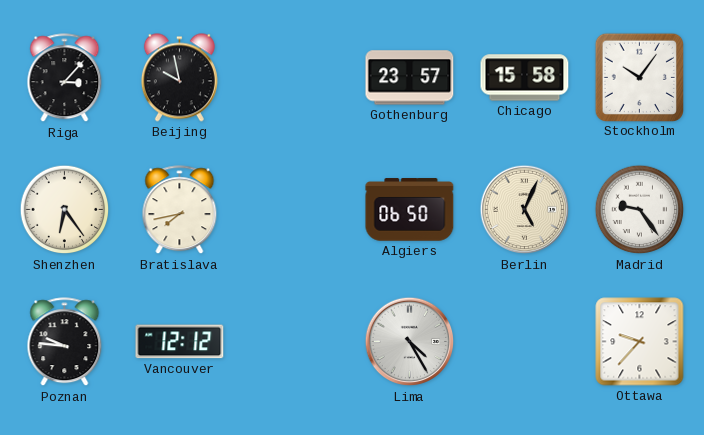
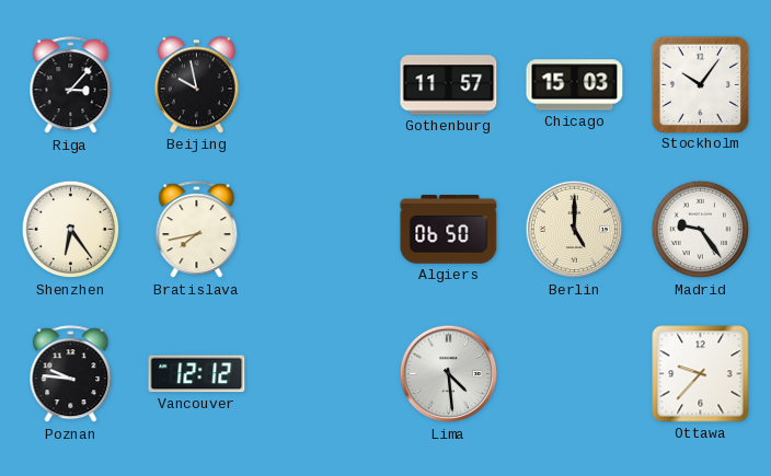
Gothenburg: 23:57 -> 11:57 (449, 85)
Chicago: 15:58 -> 15:03 (575, 85)
Berlin: 5:04 -> 5:00 (575, 230)
Lima: 4:25 -> 4:29 (449, 374)
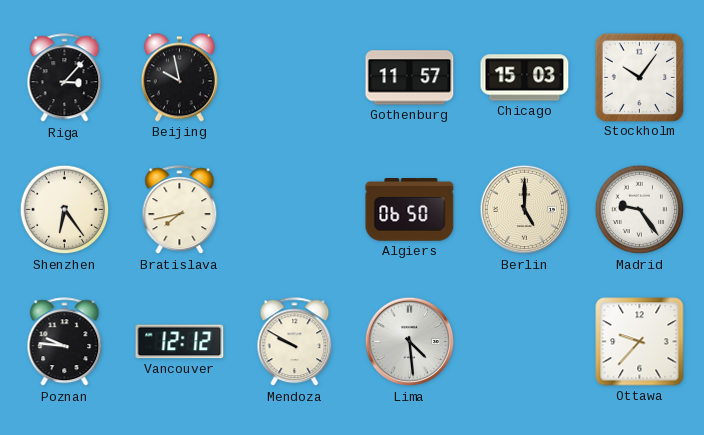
Mendoza: none -> 9:50 (295, 342)
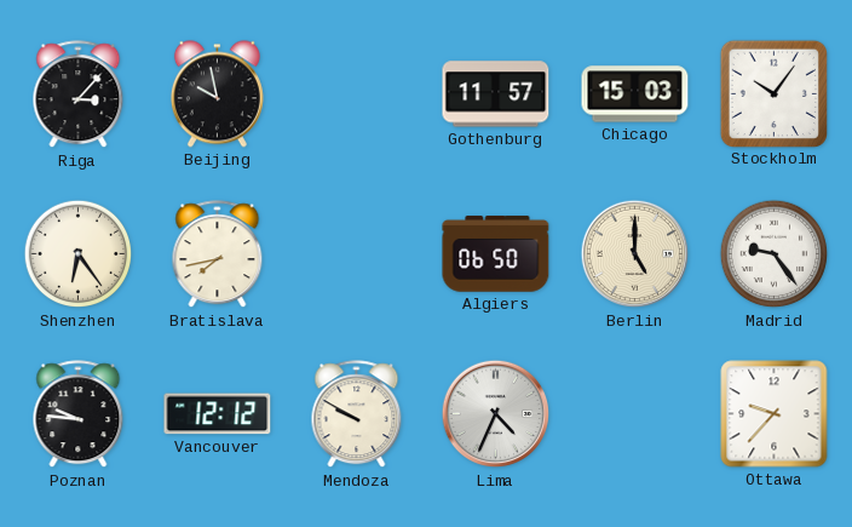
Lima: 4:29 -> 4:34 (496, 414)
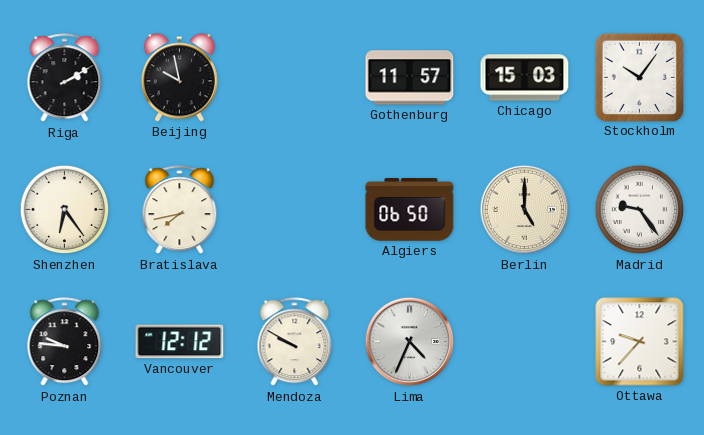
Riga: 3:07 -> 2:10 (65, 78)
